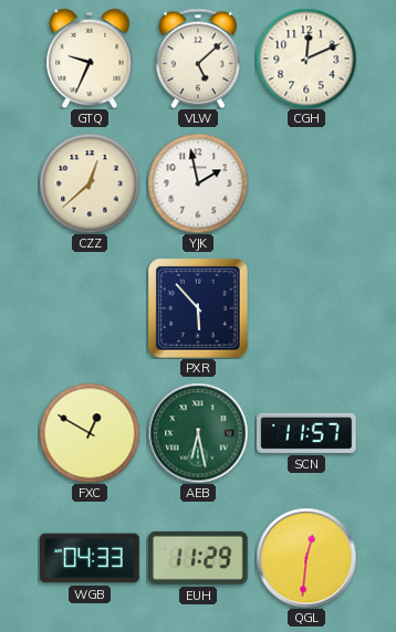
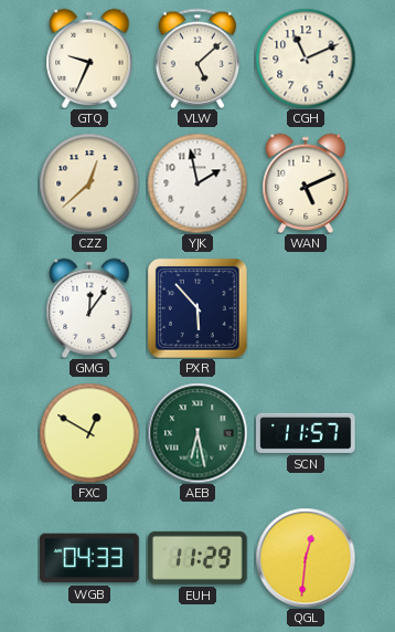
CGH: 12:11 -> 11:11 (306, 59)
WAN: none -> 5:11 (306, 183)
GMG: none -> 12:06 (89, 308)
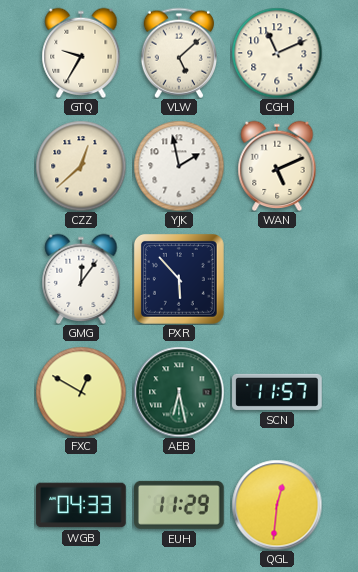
GTQ: 9:34 -> 9:35 (81, 53)
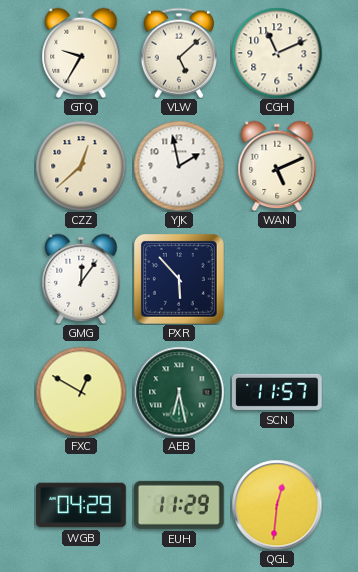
WGB: 04:33 -> 04:29 (81, 505)
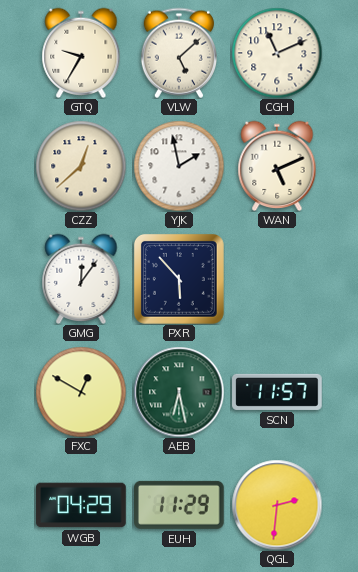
QGL: 12:31 -> 2:31 (277, 505)
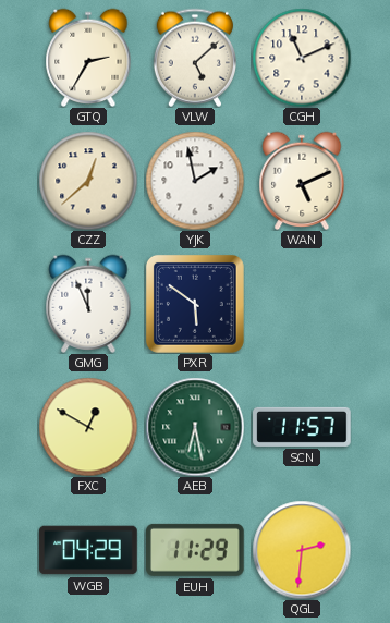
GTQ: 9:35 -> 2:35 (88, 58)
GMG: 12:06 -> 11:56 (88, 304)
PXR: 5:53 -> 5:51 (195, 304)
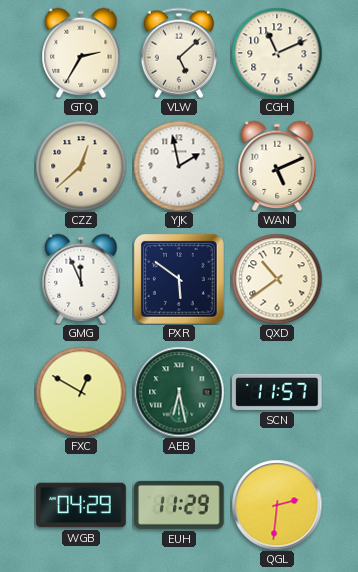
QXD: none -> 10:39 (277, 279)
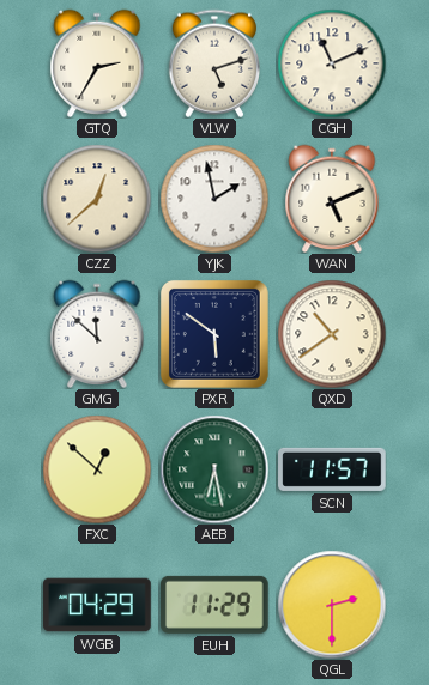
VLW: 5:08 -> 5:12 (214, 63)
GMG: 11:56 -> 11:52 (97, 334)
FXC: 12:50 -> 12:52 (97, 469)
QGL: 2:31 -> 2:30 (332, 605)
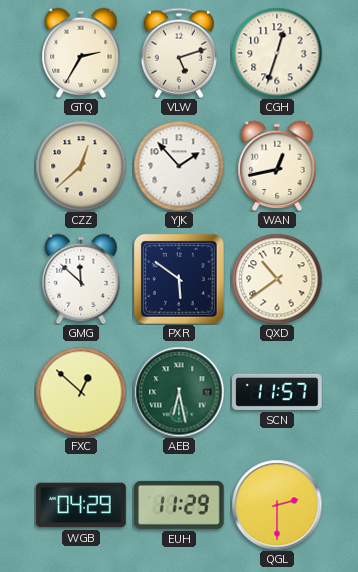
CGH: 11:11 -> 12:33 (277, 53)
YJK: 1:58 -> 1:53 (179, 166)
WAN: 5:11 -> 12:43 (277, 166)
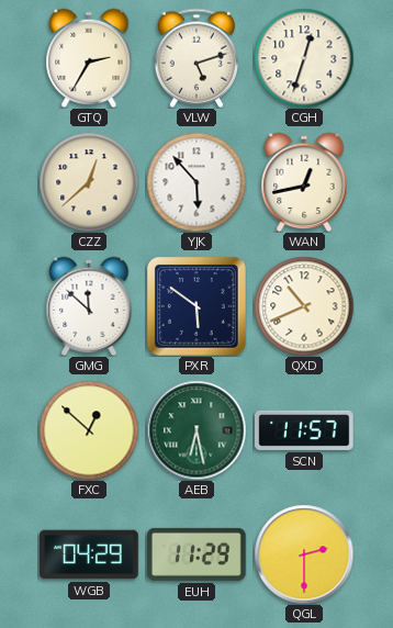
YJK: 1:53 -> 5:53 (196, 182)
QXD: 10:39 -> 10:41 (304, 306)
